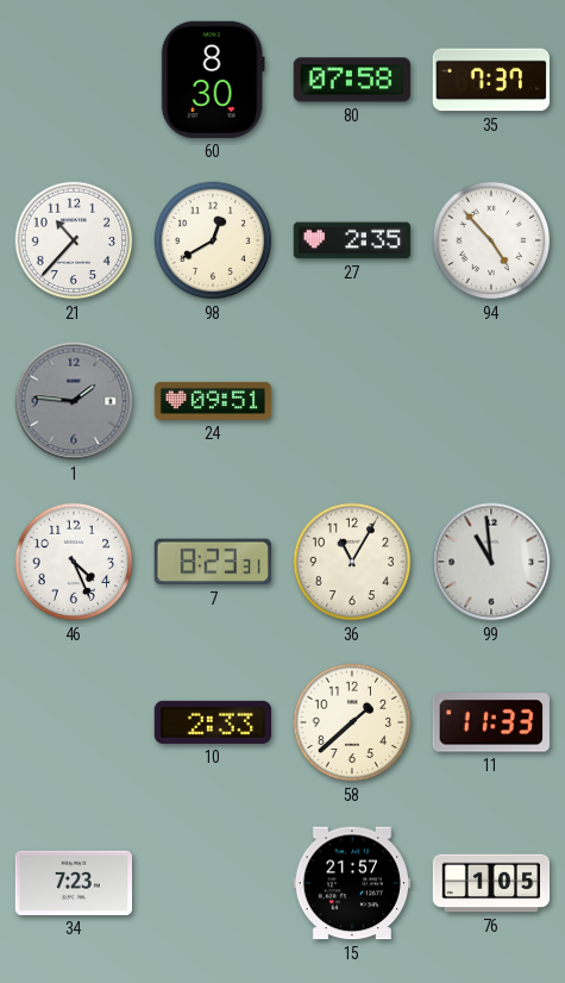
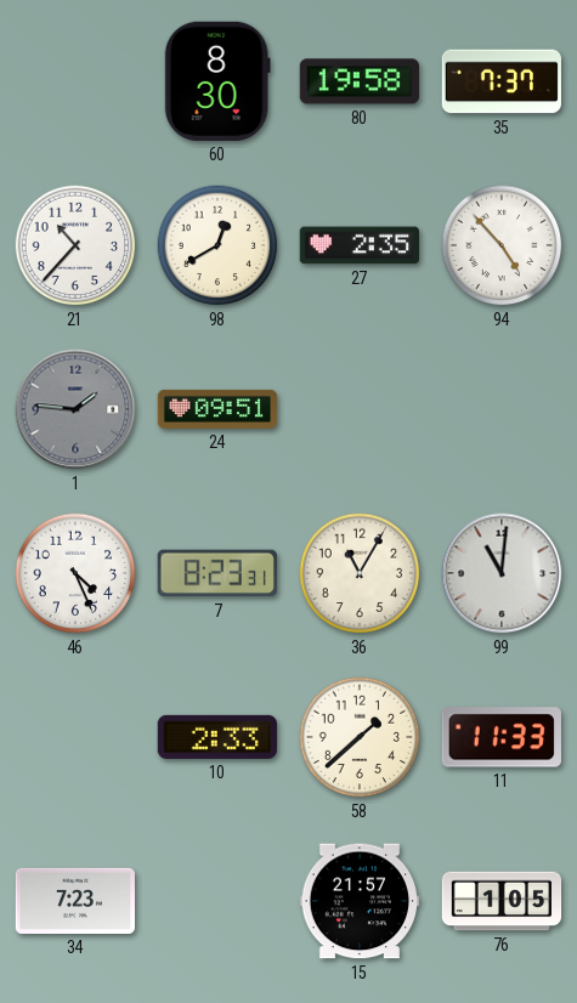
80: 07:58 -> 19:58 (358, 81)
99: 10:59 -> 11:01 (502, 573)
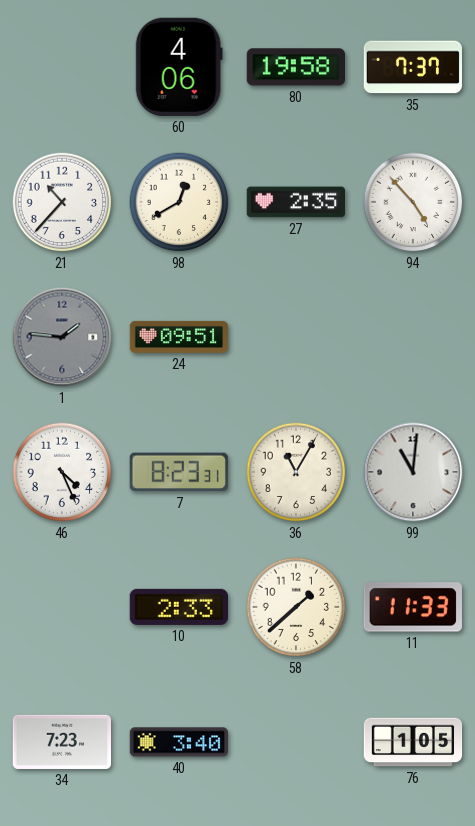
60: 8:30 -> 4:06 (179, 67)
40: none -> 3:40 (178, 742)
15: 21:57 -> none (358, 901)
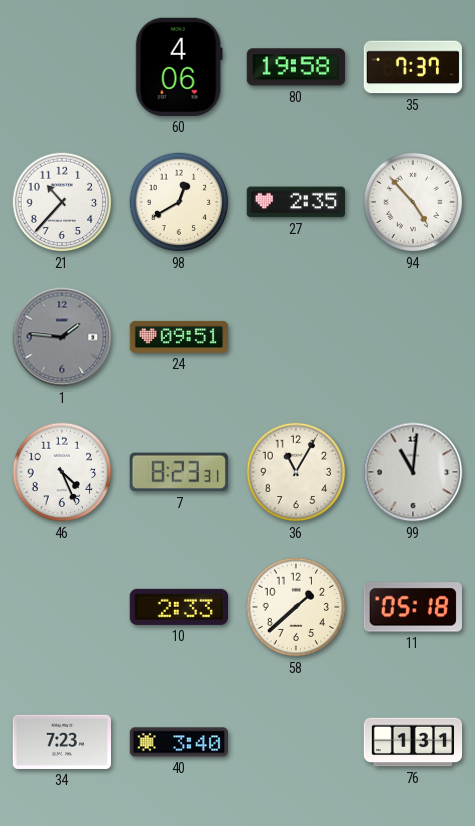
11: 11:33 -> 05:18 (413, 607)
76: 1:05 -> 1:31 (413, 742)
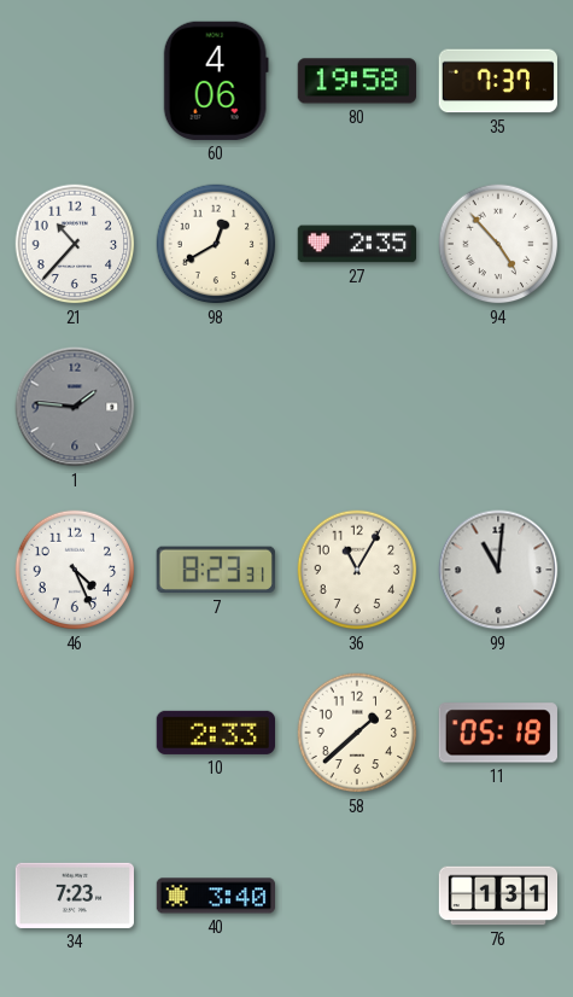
24: 09:51 -> none (179, 337)
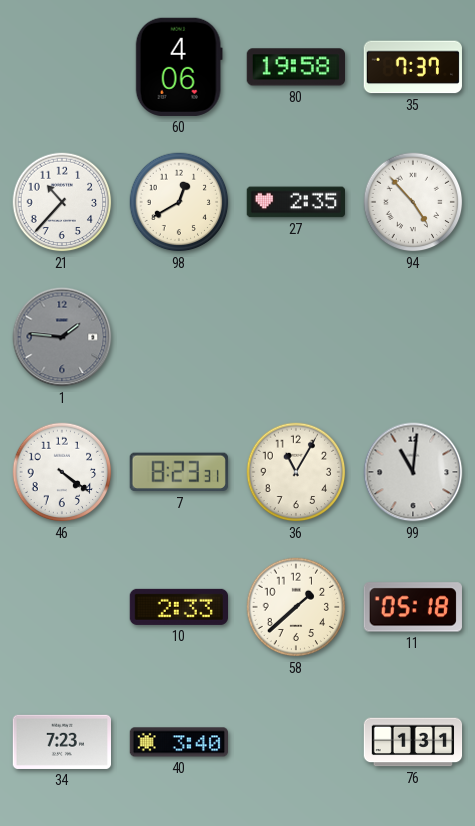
46: 4:26 -> 4:21 (62, 472)
